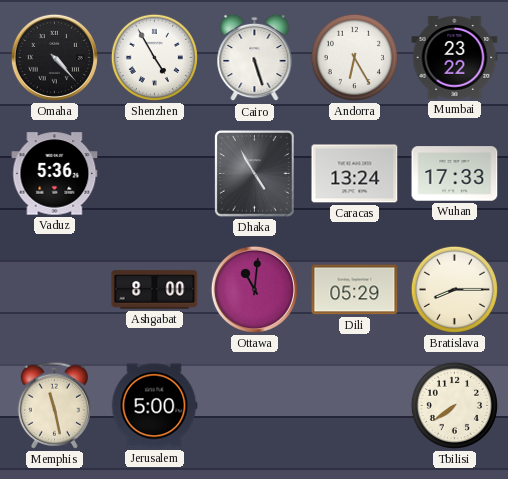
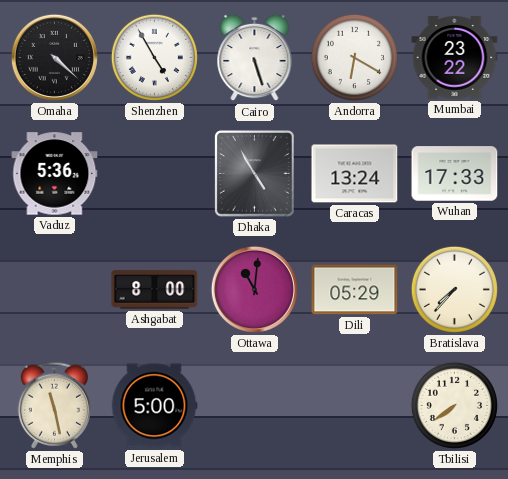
Omaha: 4:23 -> 4:22 (54, 57)
Andorra: 6:25 -> 6:20 (354, 57)
Bratislava: 8:15 -> 7:37 (454, 289)
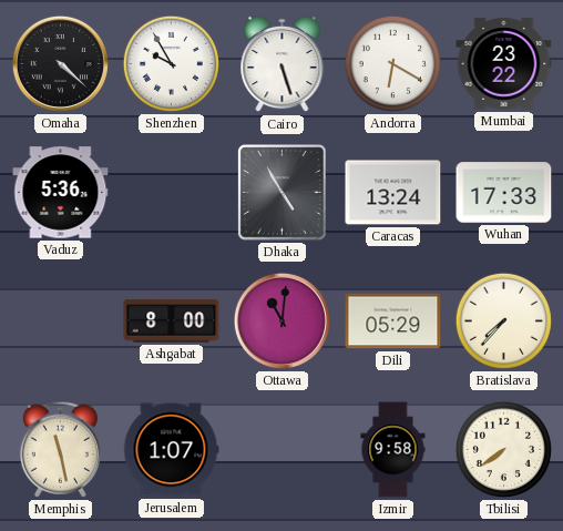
Shenzhen: 4:55 -> 9:55 (171, 63)
Jerusalem: 5:00 -> 1:07 (171, 450)
Izmir: none -> 9:58 (393, 450)
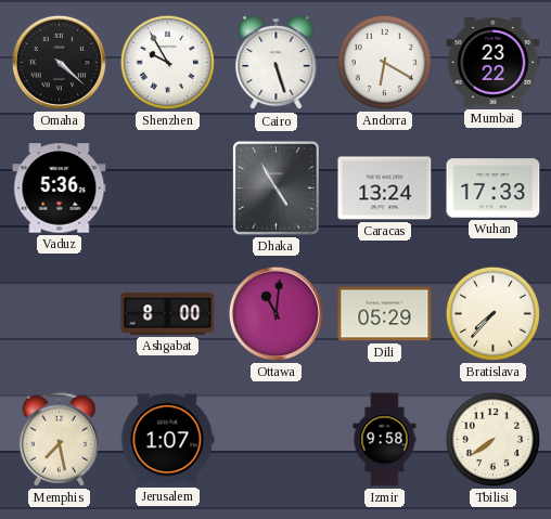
Memphis: 11:28 -> 7:28 (59, 439)
